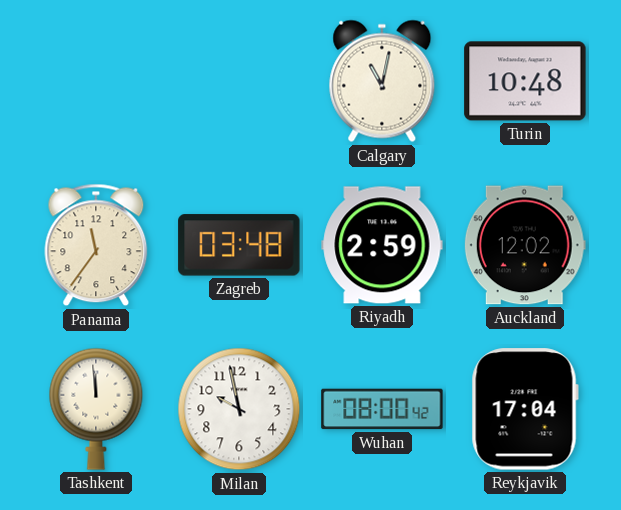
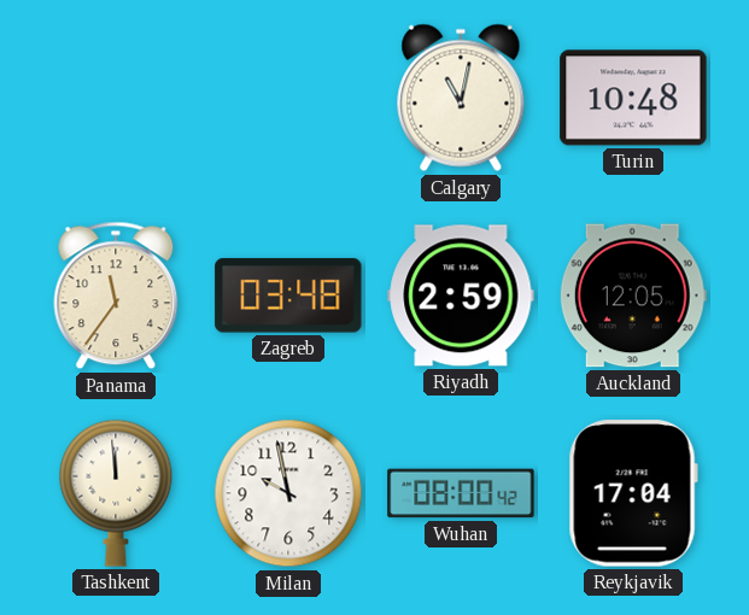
Auckland: 12:02 -> 12:05 (633, 295)
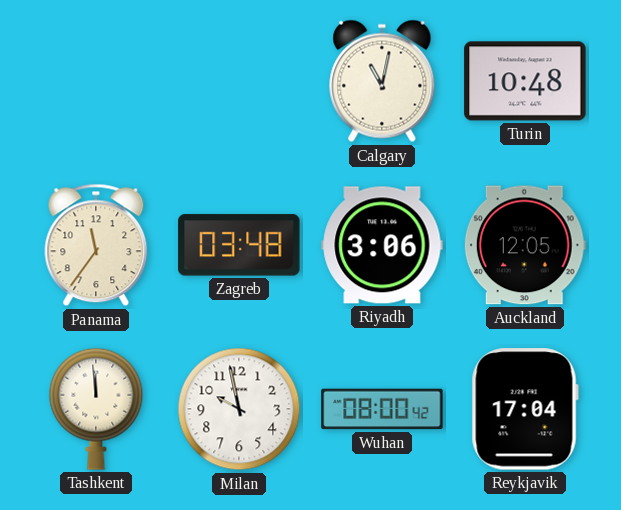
Riyadh: 2:59 -> 3:06 (382, 245)
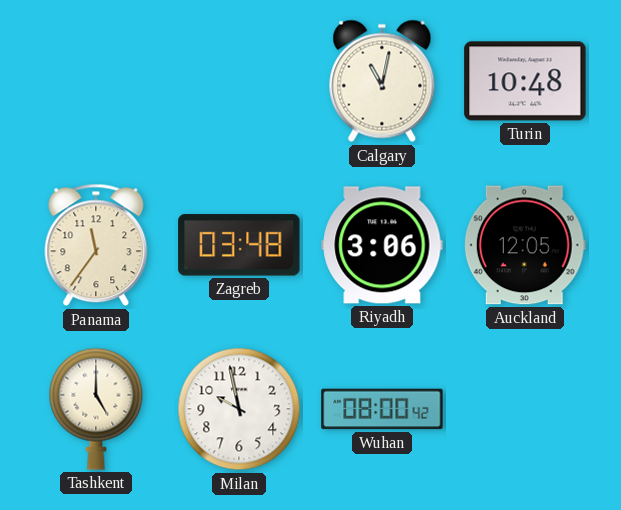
Tashkent: 11:59 -> 5:00 (96, 409)
Reykjavik: 17:04 -> none (525, 409)
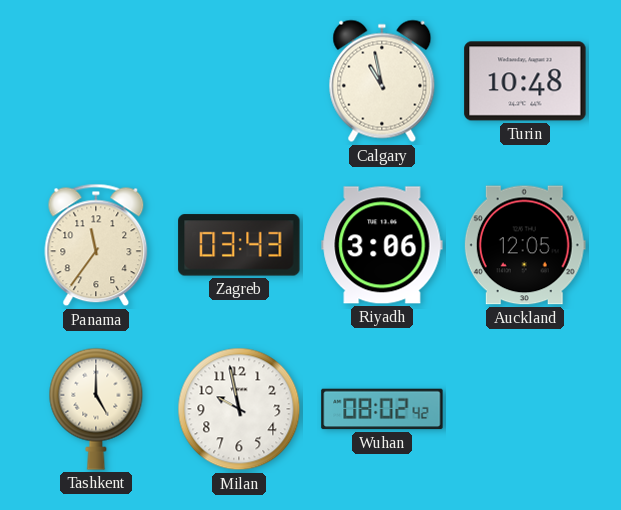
Calgary: 11:02 -> 10:58 (382, 81)
Zagreb: 03:48 -> 03:43 (239, 245)
Wuhan: 08:00 -> 08:02 (382, 409)
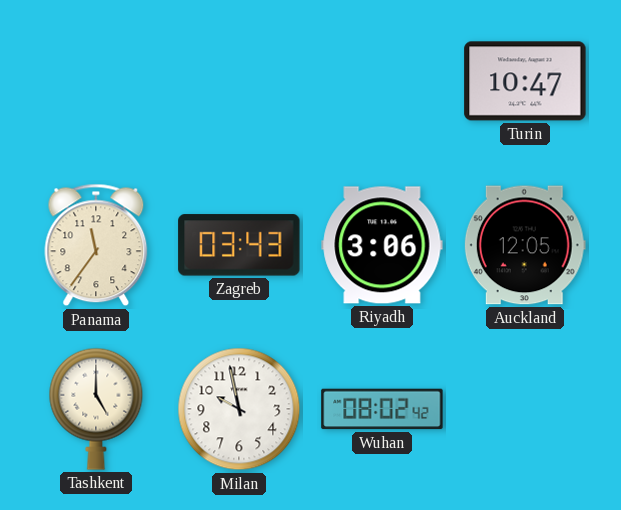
Calgary: 10:58 -> none (382, 81)
Turin: 10:48 -> 10:47 (525, 81)
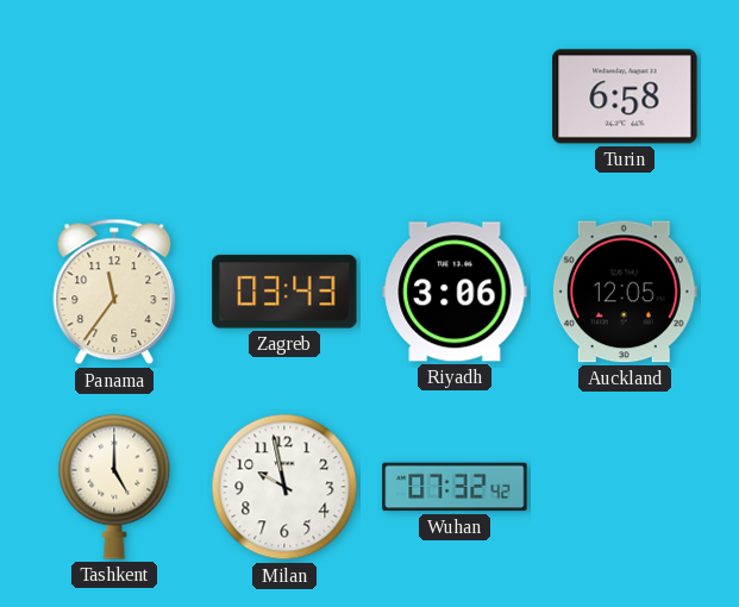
Turin: 10:47 -> 6:58 (625, 96)
Wuhan: 08:02 -> 07:32 (455, 487)
